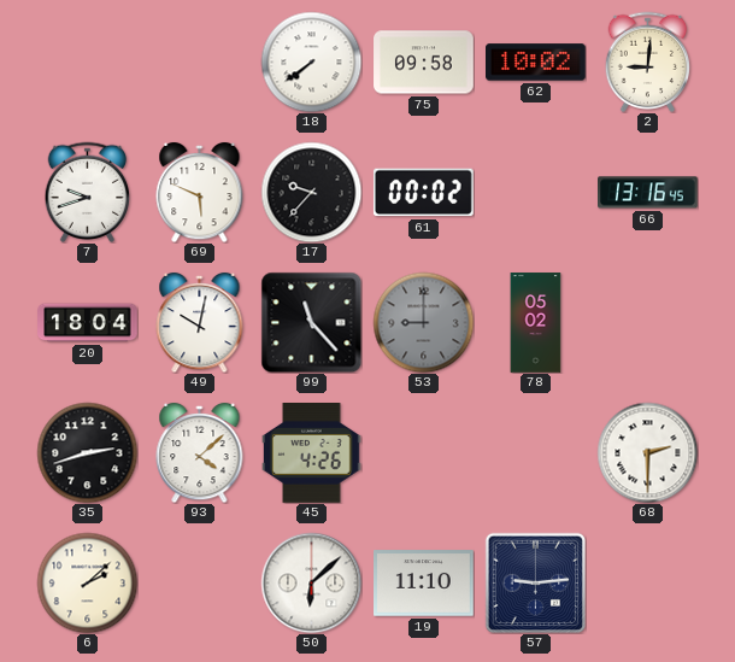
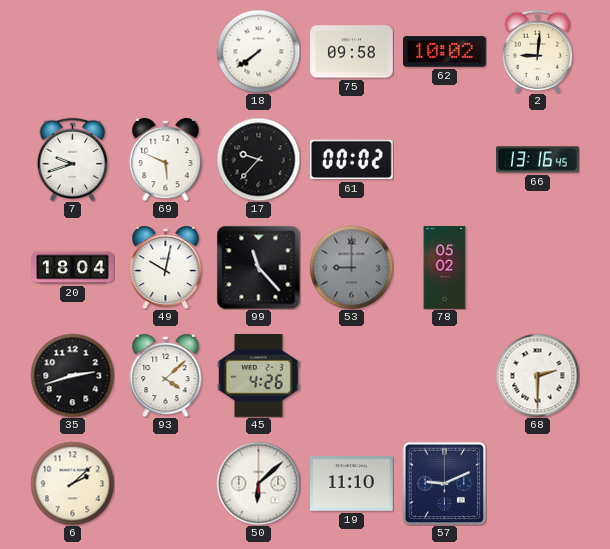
57: 9:14 -> 9:11 (444, 483)
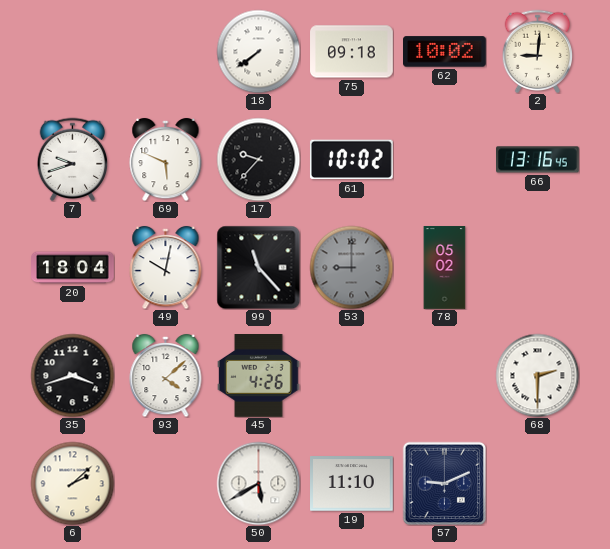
75: 09:58 -> 09:18 (352, 52)
61: 00:02 -> 10:02 (351, 160)
35: 2:42 -> 3:42 (72, 375)
50: 6:08 -> 5:40 (258, 483)
